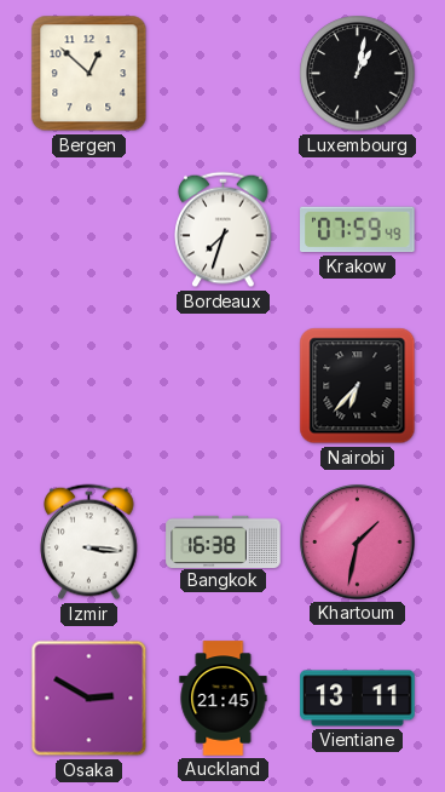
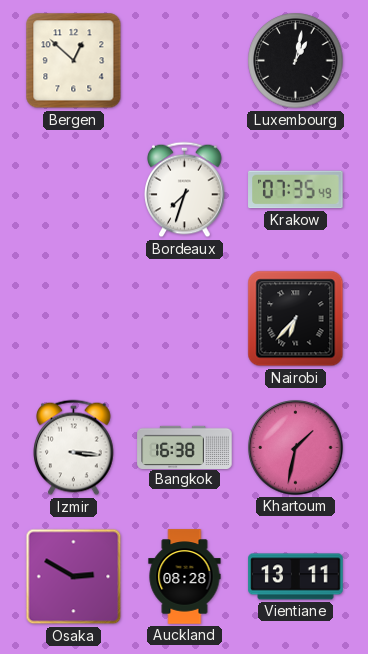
Krakow: 07:59 -> 07:35 (296, 190)
Auckland: 21:45 -> 08:28 (185, 577)
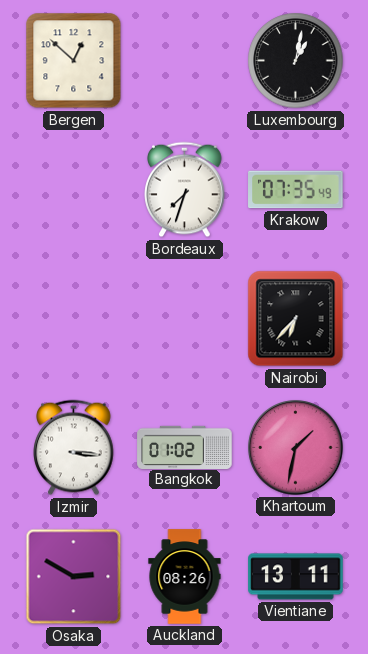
Bangkok: 16:38 -> 01:02 (185, 447)
Auckland: 08:28 -> 08:26 (185, 577)
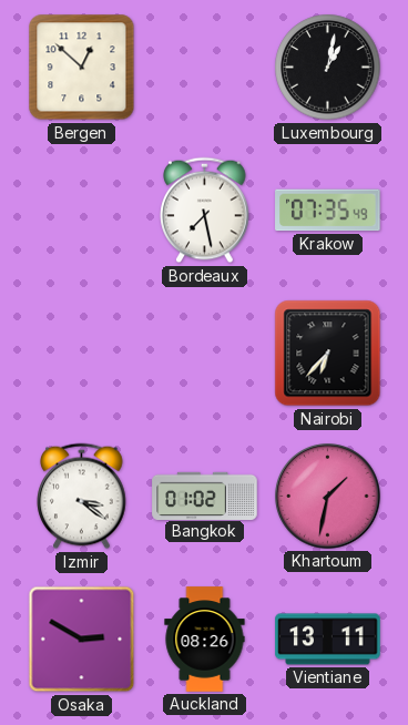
Bordeaux: 7:33 -> 7:28 (205, 211)
Izmir: 3:16 -> 3:21 (82, 497)
